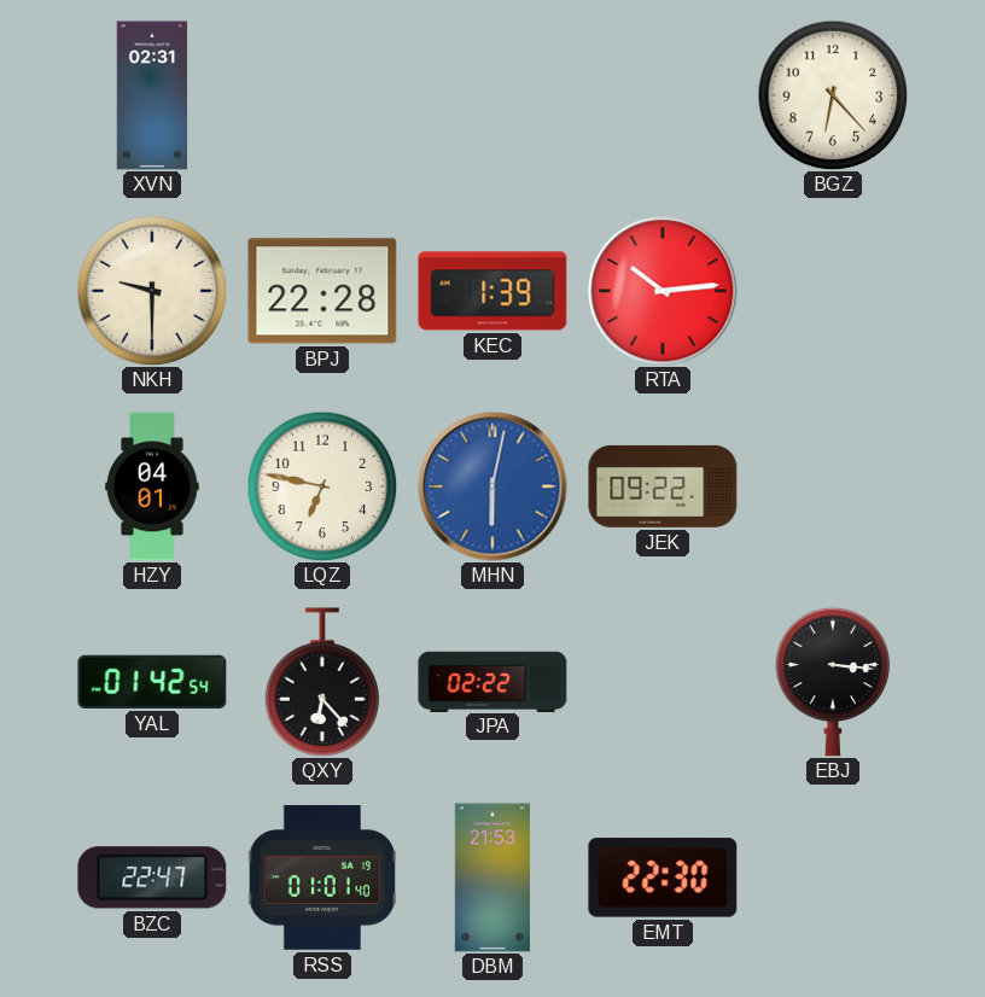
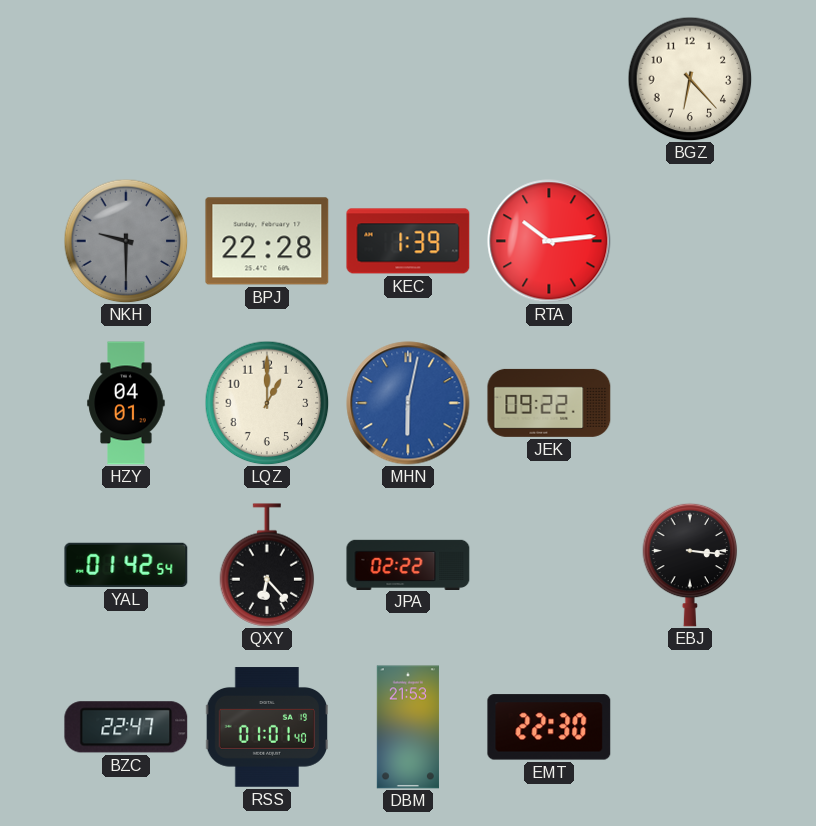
XVN: 02:31 -> none (152, 95)
NKH dial: cream -> grey (126, 241)
LQZ: 6:47 -> 1:00 (267, 403)
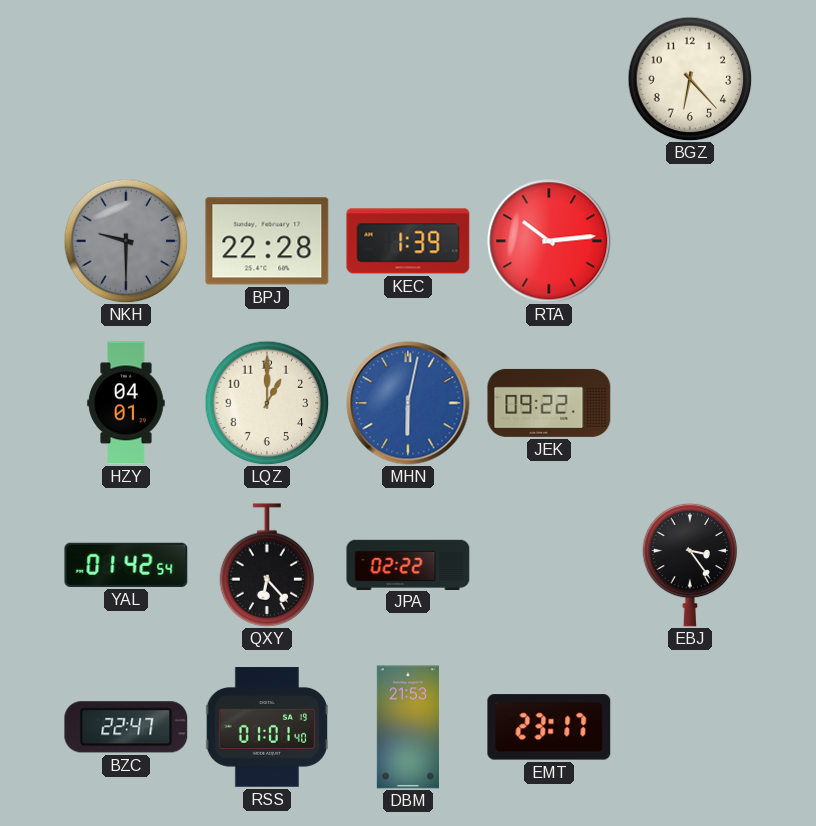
EBJ: 3:16 -> 3:24 (690, 565)
EMT: 22:30 -> 23:17 (549, 727)
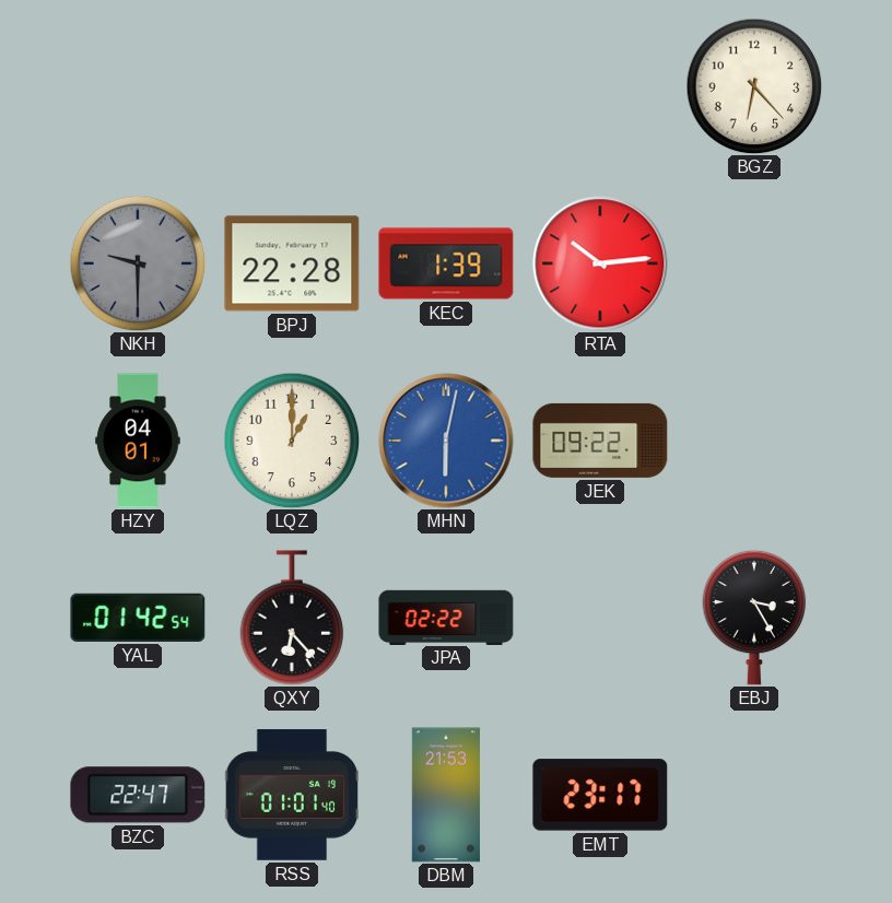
EBJ: 3:24 -> 3:25 (754, 618)
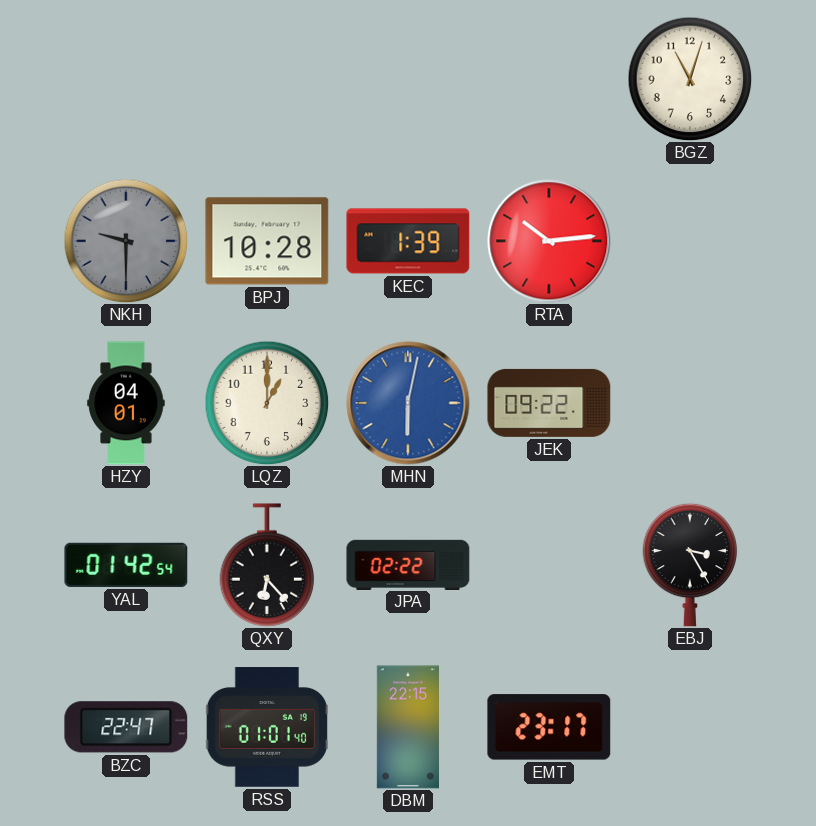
BGZ: 6:23 -> 11:03 (690, 79)
BPJ: 22:28 -> 10:28 (267, 241)
DBM: 21:53 -> 22:15 (408, 727)
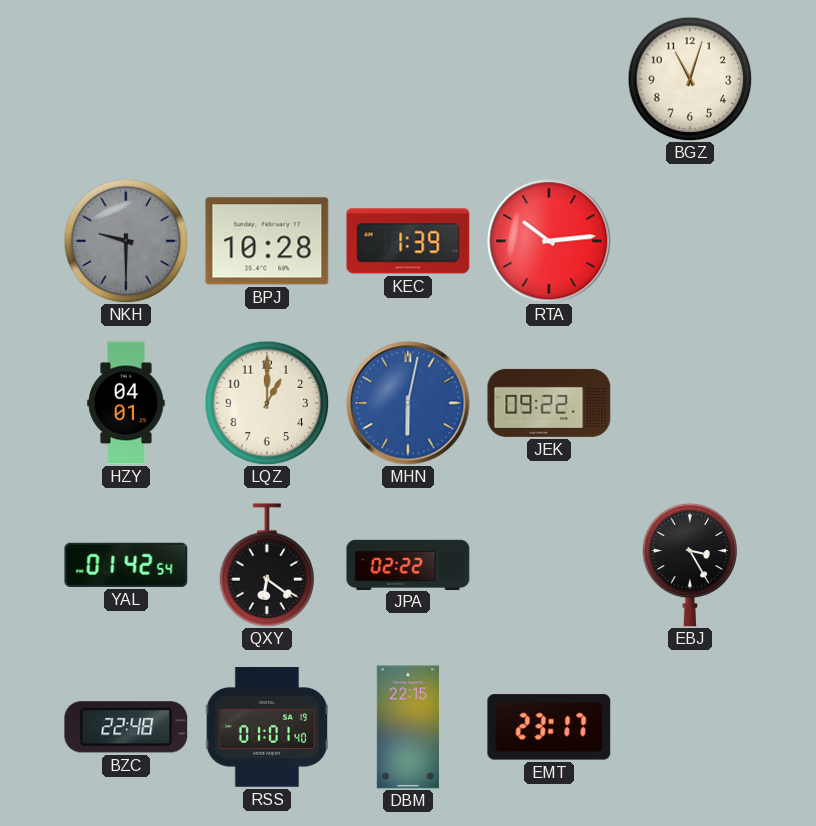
QXY: 6:23 -> 6:21 (267, 565)
BZC: 22:47 -> 22:48 (126, 727)
